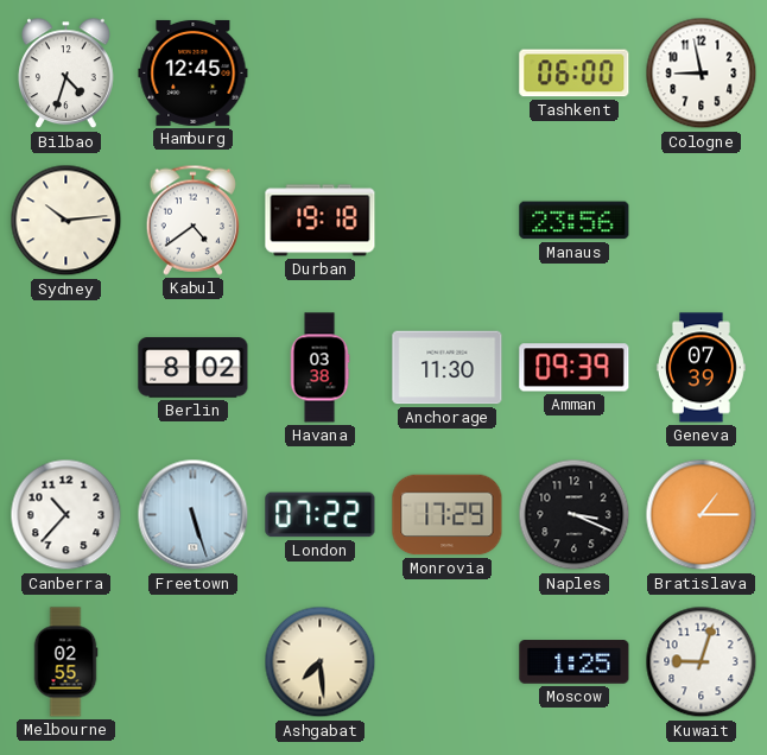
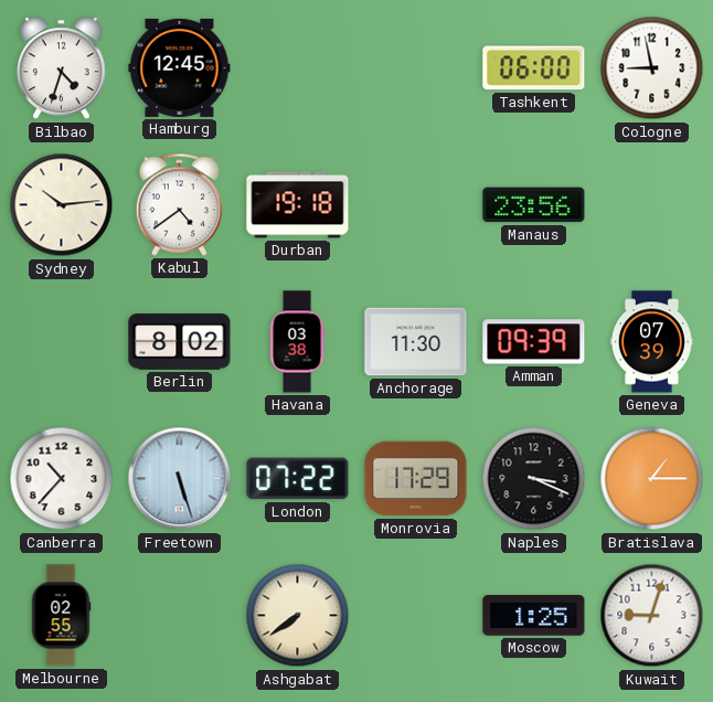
Ashgabat: 7:29 -> 7:39 (298, 616)
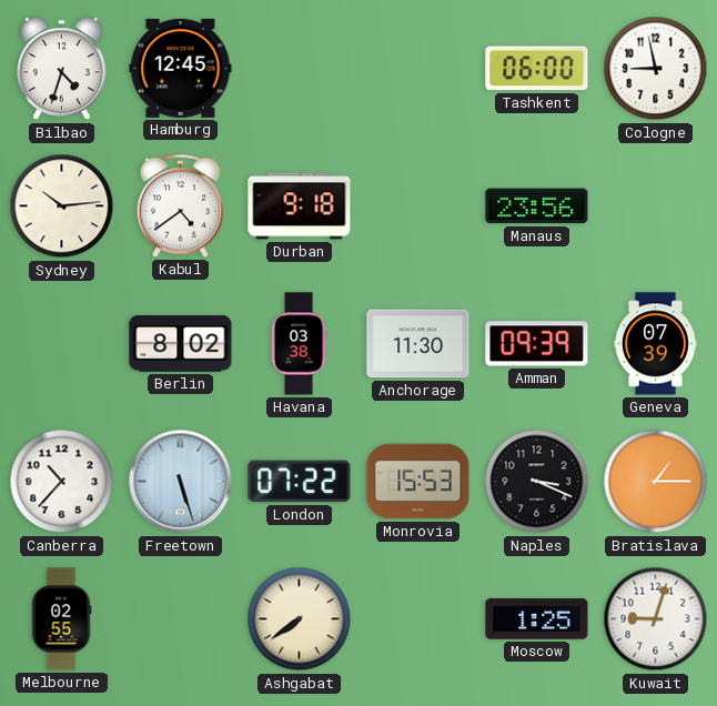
Durban: 19:18 -> 9:18 (300, 206)
Monrovia: 17:29 -> 15:53 (418, 482)
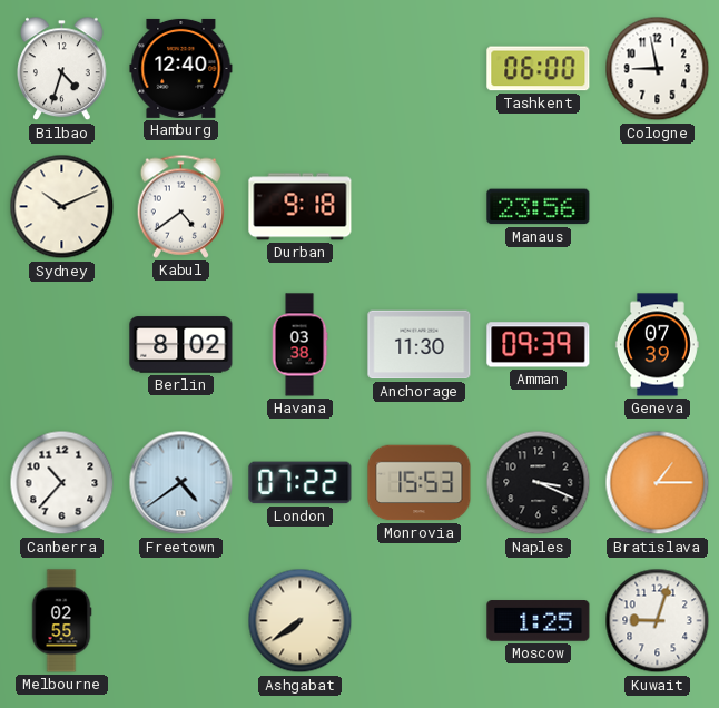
Hamburg: 12:45 -> 12:40 (181, 68)
Sydney: 10:14 -> 10:11 (62, 207)
Freetown: 5:27 -> 4:39 (181, 483)
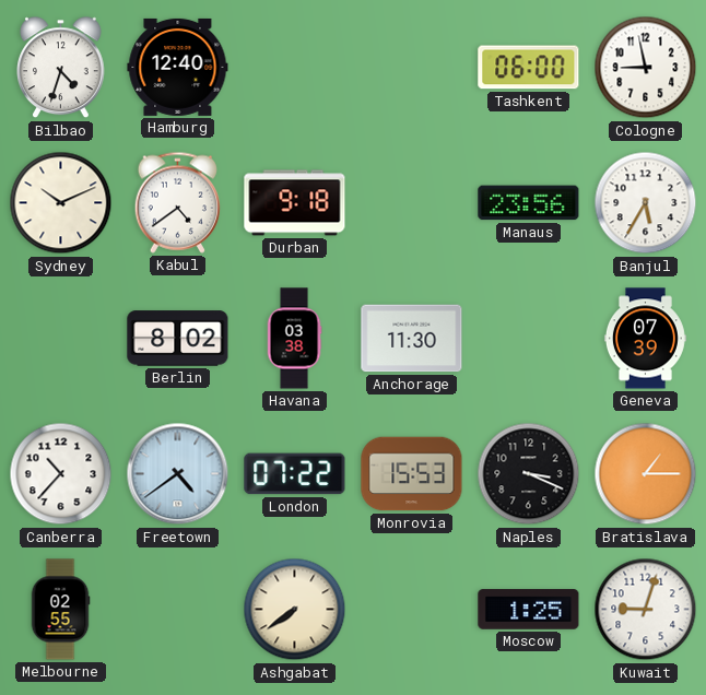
Banjul: none -> 5:35 (646, 203)
Amman: 09:39 -> none (539, 345)
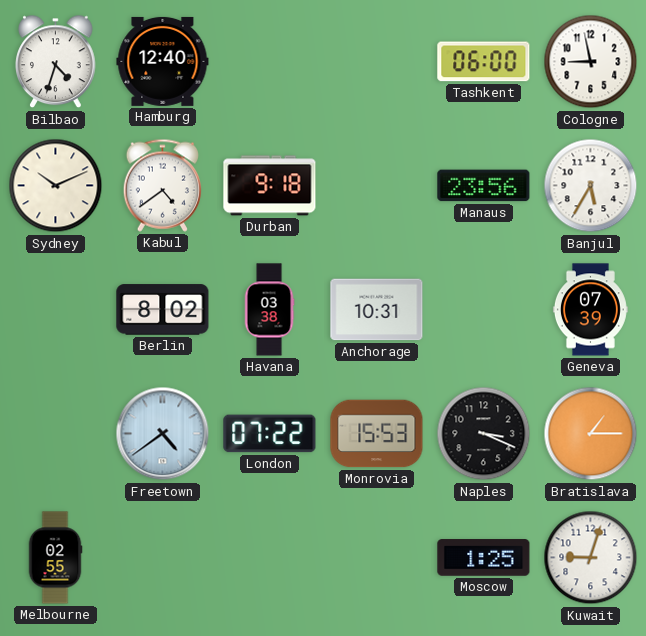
Anchorage: 11:30 -> 10:31 (377, 310)
Canberra: 10:37 -> none (61, 474)
Ashgabat: 7:39 -> none (295, 610)
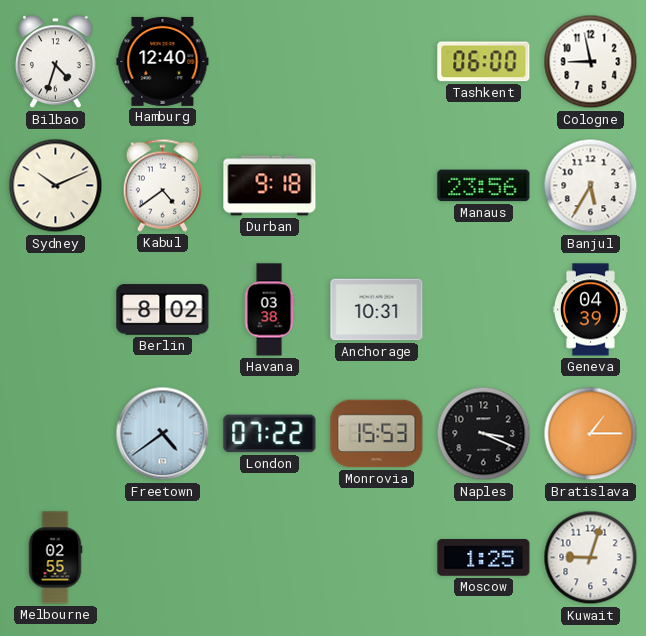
Geneva: 07:39 -> 04:39 (590, 310)
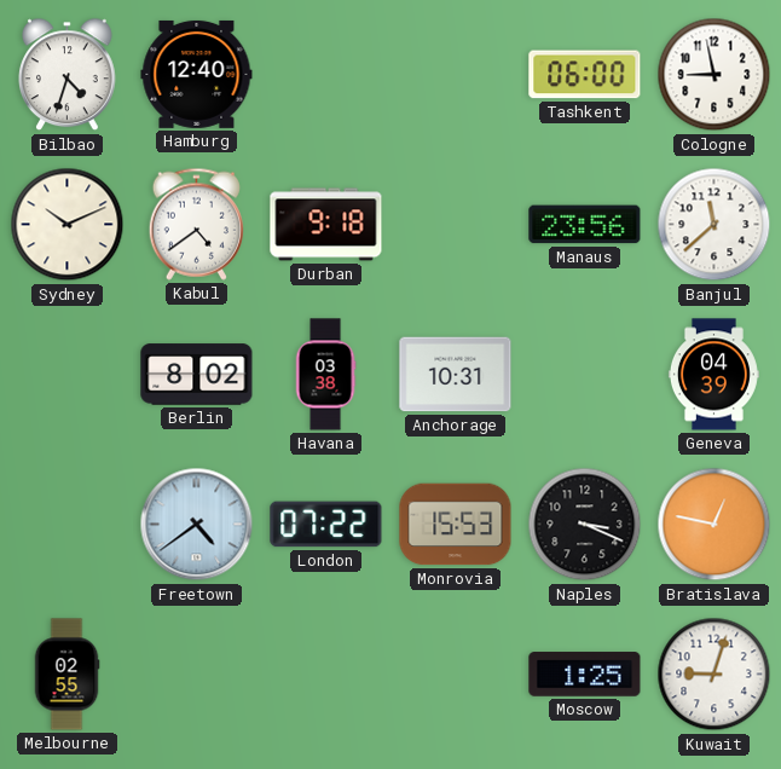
Banjul: 5:35 -> 11:38 (715, 225)
Bratislava: 1:15 -> 12:47 (715, 525)
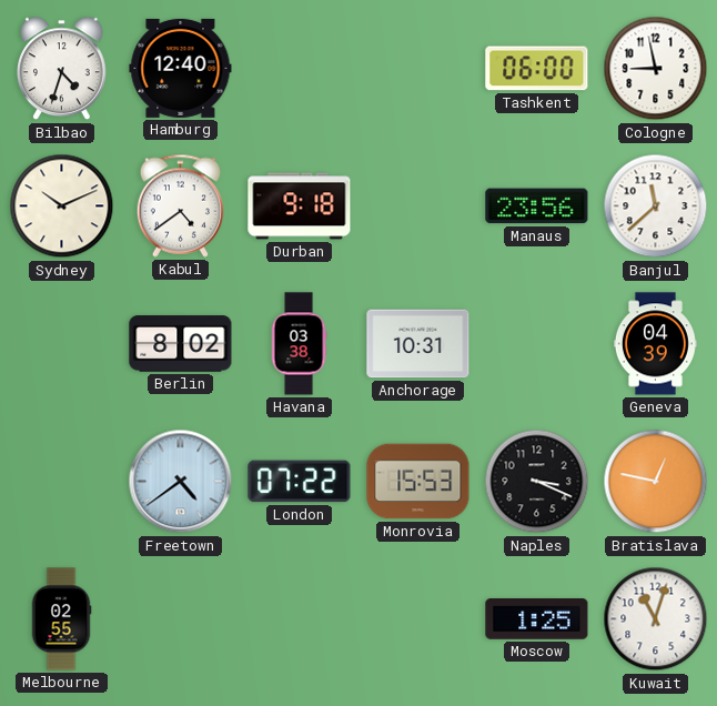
Kuwait: 9:03 -> 11:03 (656, 619)
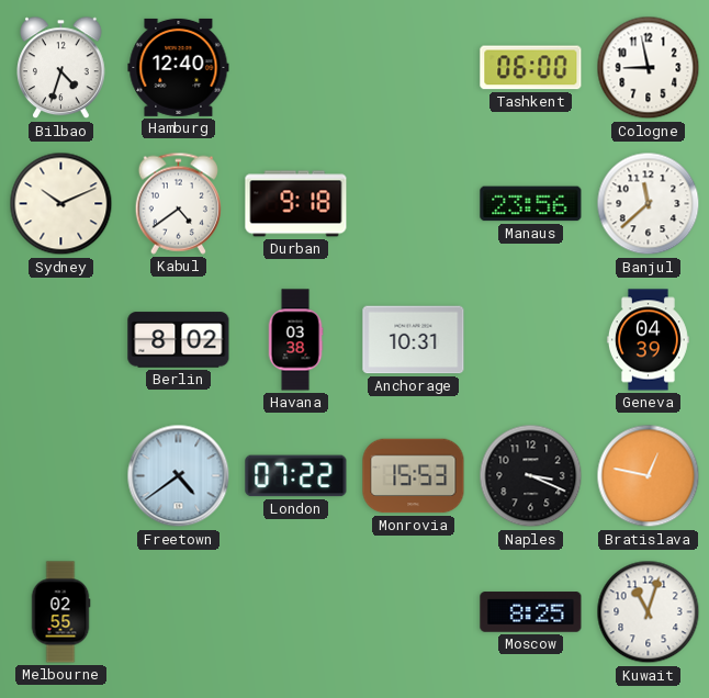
Moscow: 1:25 -> 8:25 (531, 612)
